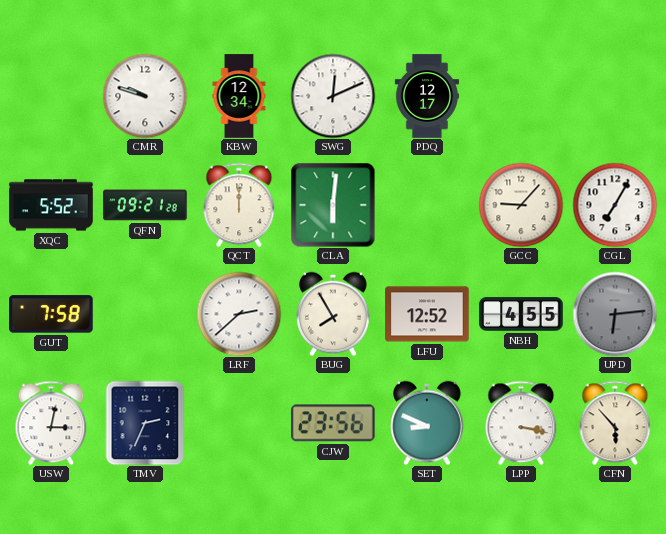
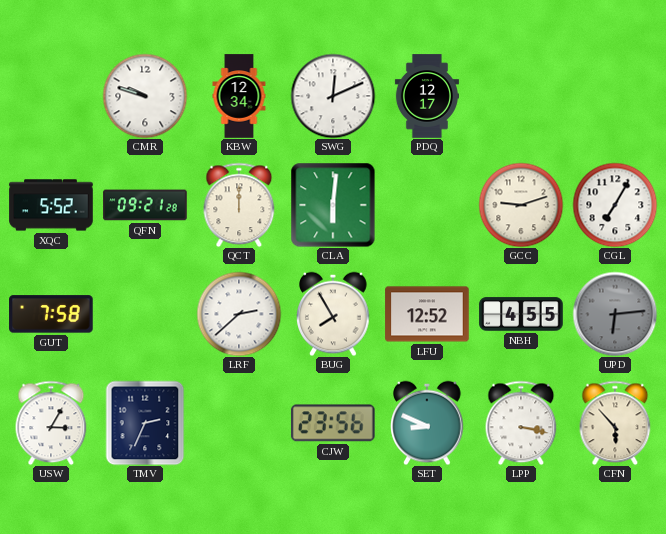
GCC: 9:07 -> 9:12 (521, 205)
USW: 3:02 -> 3:05 (51, 423)
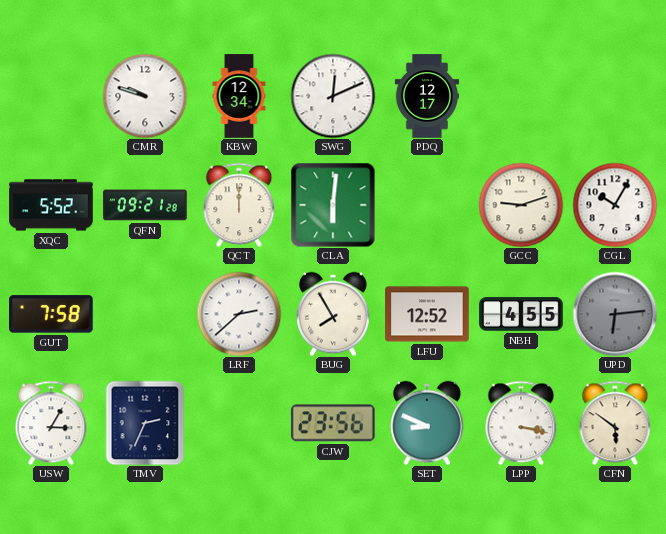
CGL: 7:05 -> 10:05 (615, 205)
CFN: 5:53 -> 5:51 (615, 423)
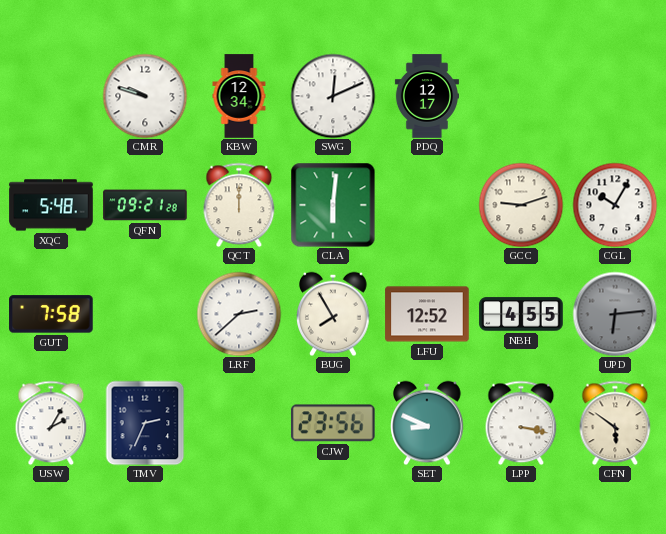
XQC: 5:52 -> 5:48 (51, 205)
USW: 3:05 -> 2:05 (51, 423)
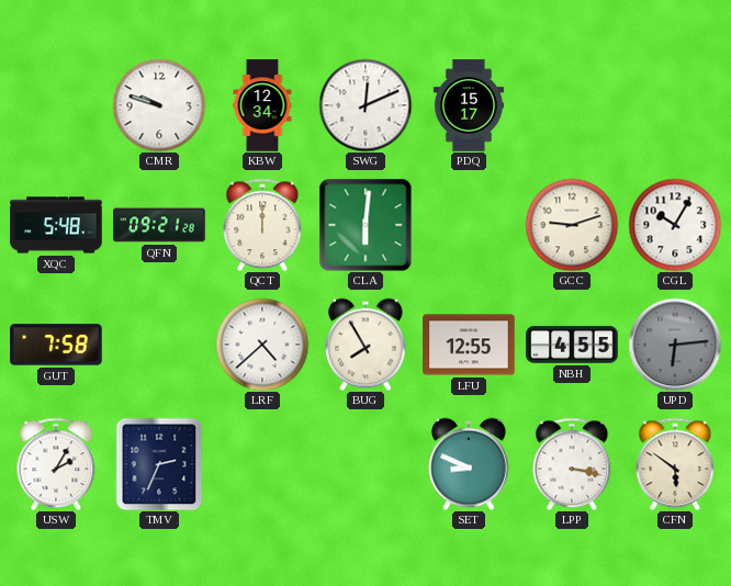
PDQ: 12:17 -> 15:17 (469, 105)
LRF: 2:38 -> 4:38 (262, 345)
LFU: 12:52 -> 12:55 (469, 345)
CJW: 23:56 -> none (333, 423)
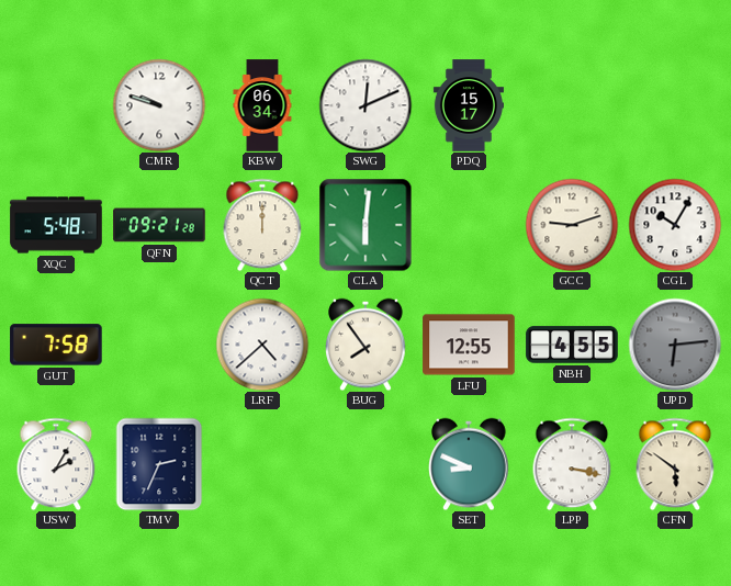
KBW: 12:34 -> 06:34 (262, 105)
BUG: 7:55 -> 7:54 (365, 345)
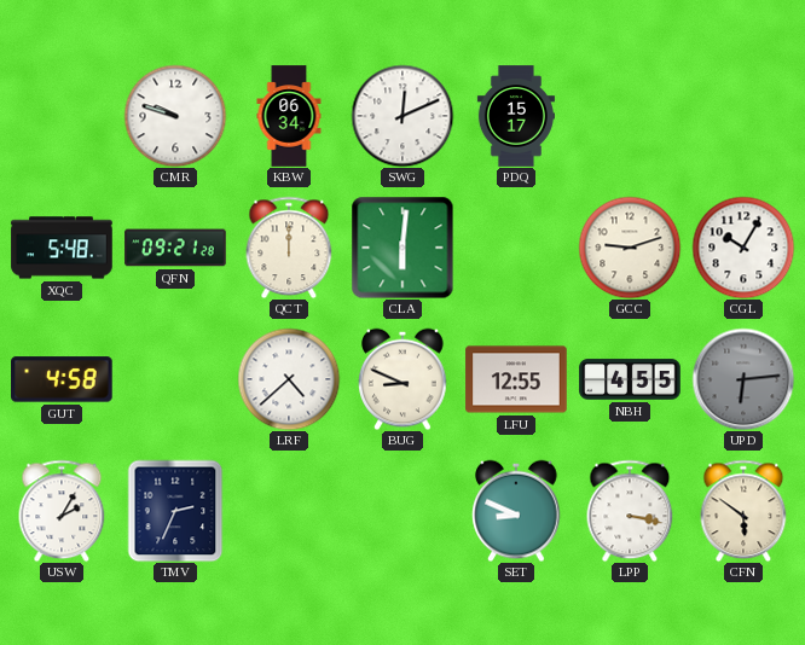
GUT: 7:58 -> 4:58 (62, 379)
BUG: 7:54 -> 8:49 (402, 379)
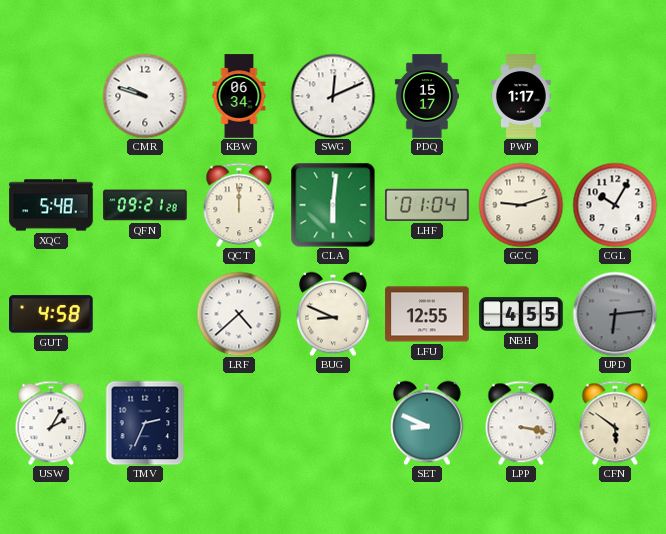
PWP: none -> 1:17 (521, 96)
LHF: none -> 01:04 (427, 205)
